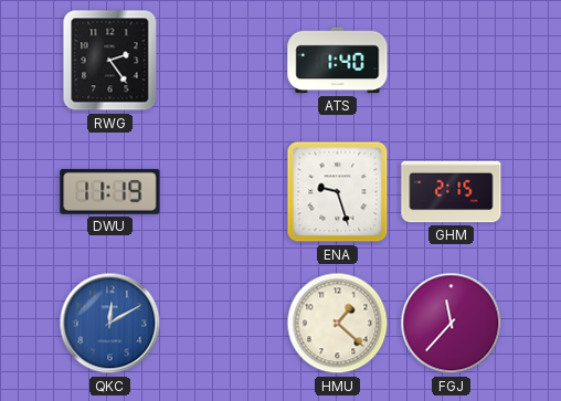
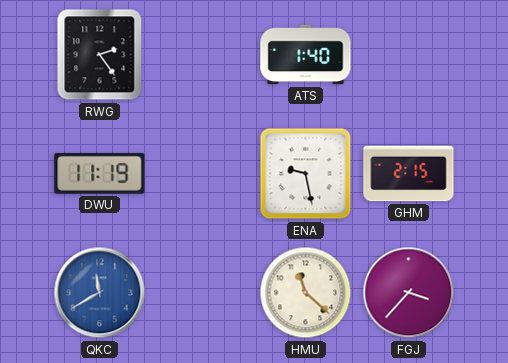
ENA: 9:27 -> 9:28 (306, 174)
QKC: 12:10 -> 11:40 (100, 293)
HMU: 1:22 -> 11:22 (306, 293)
FGJ: 11:37 -> 3:37 (409, 293)
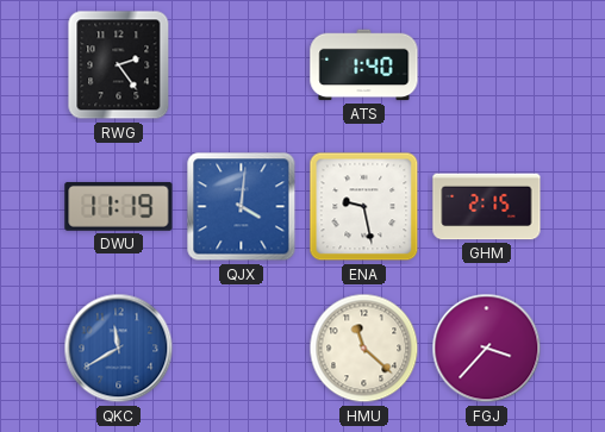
QJX: none -> 4:01 (242, 207)
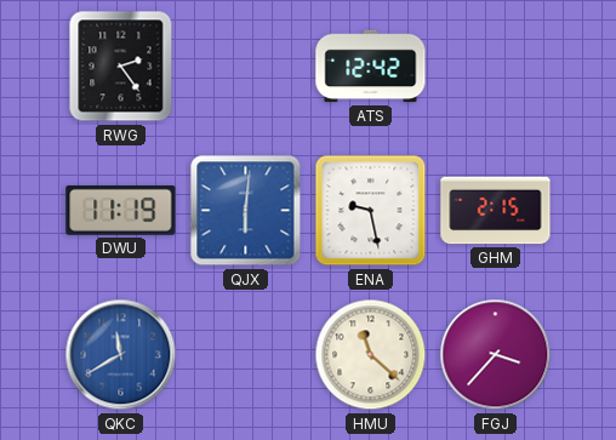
ATS: 1:40 -> 12:42 (371, 67)
QJX: 4:01 -> 6:01 (246, 211)
